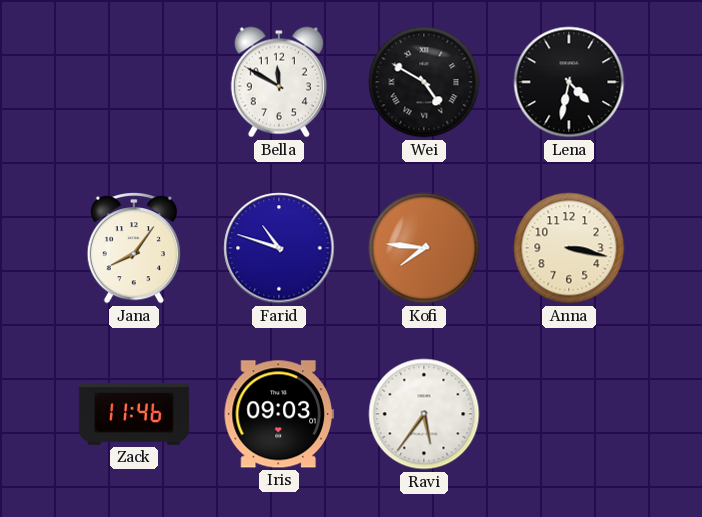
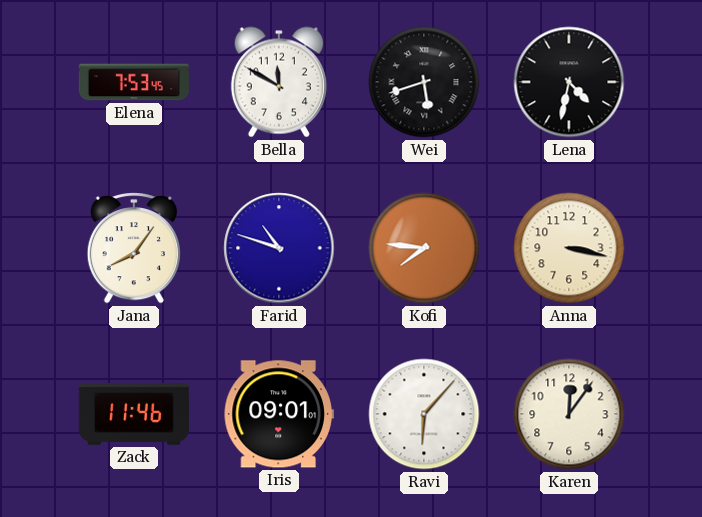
Elena: none -> 7:53 (134, 82)
Wei: 4:50 -> 5:42 (424, 82)
Iris: 09:03 -> 09:01 (279, 414)
Ravi: 5:36 -> 6:07 (424, 414)
Karen: none -> 12:06 (569, 414)
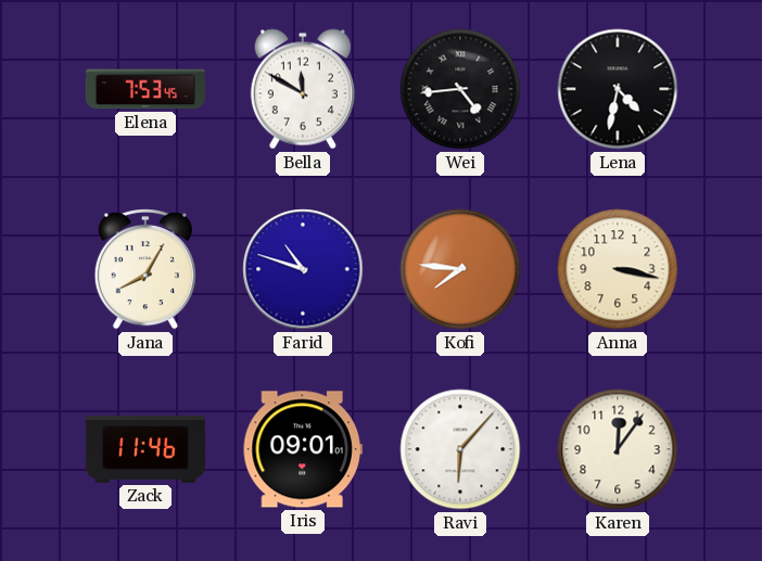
Wei: 5:42 -> 4:44 (460, 89)
Jana: 8:06 -> 8:05 (145, 270)
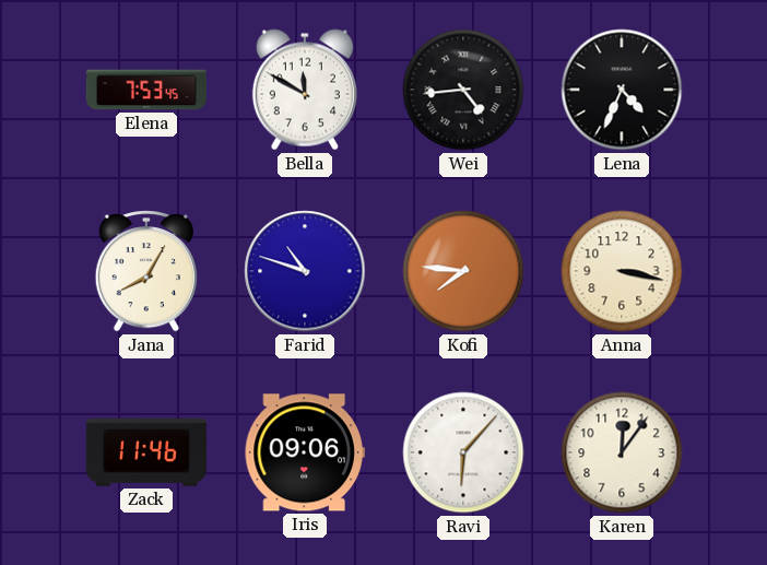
Lena: 4:32 -> 4:34 (622, 90)
Iris: 09:01 -> 09:06 (305, 452)
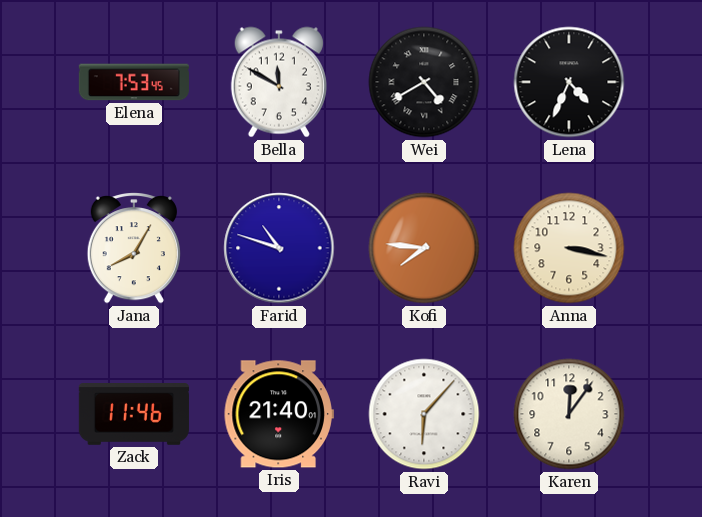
Wei: 4:44 -> 4:40 (424, 82)
Iris: 09:06 -> 21:40 (279, 414)
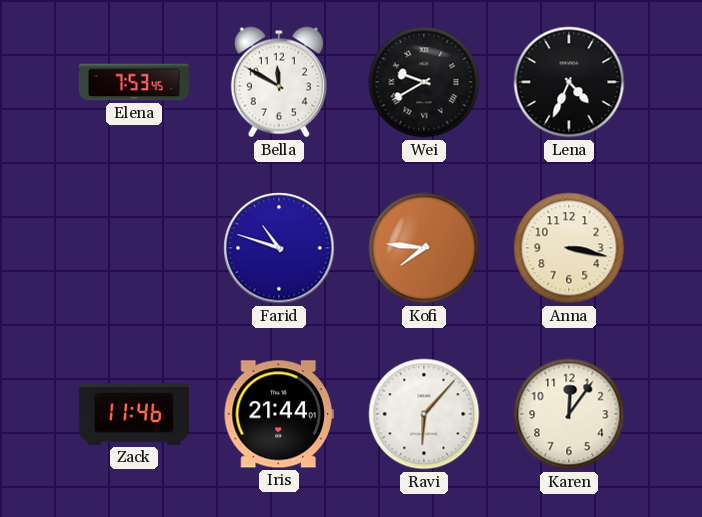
Wei: 4:40 -> 9:40 (424, 82)
Jana: 8:05 -> none (134, 249)
Iris: 21:40 -> 21:44 (279, 414)
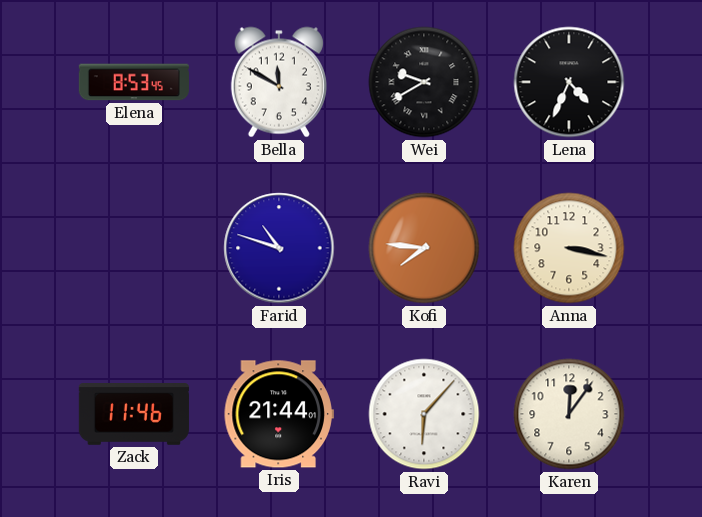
Elena: 7:53 -> 8:53 (134, 82)
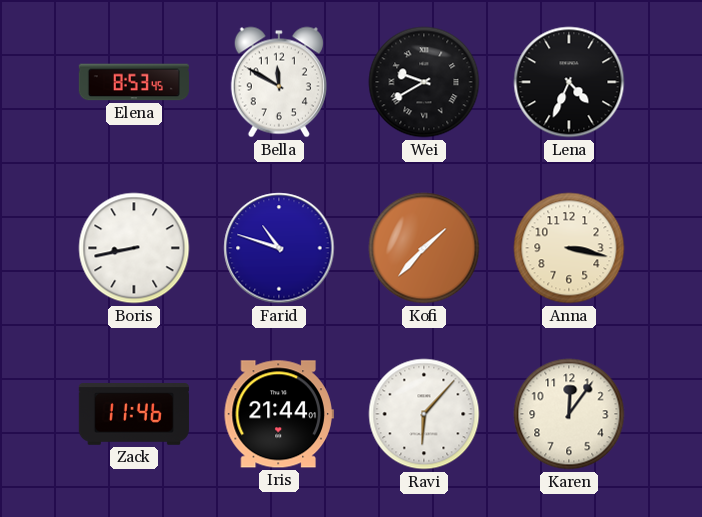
Boris: none -> 8:43 (134, 248)
Kofi: 7:46 -> 1:37 (424, 248)
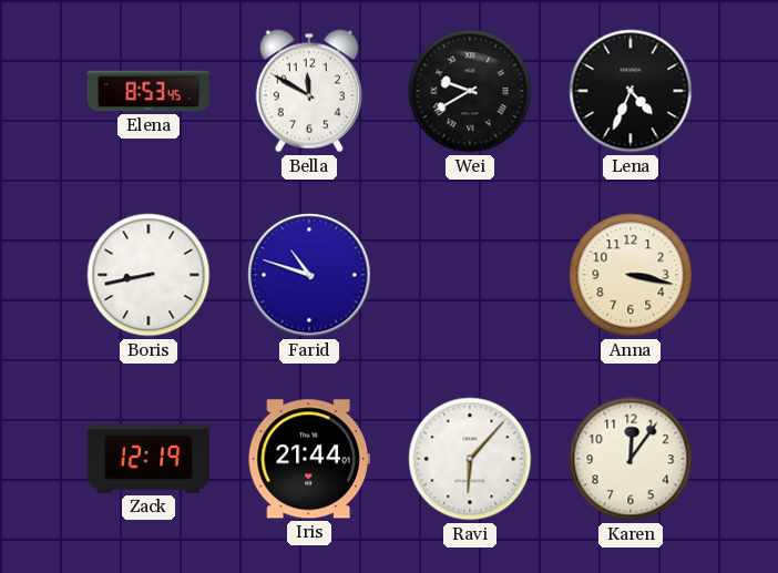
Kofi: 1:37 -> none (424, 248)
Zack: 11:46 -> 12:19 (149, 459)
